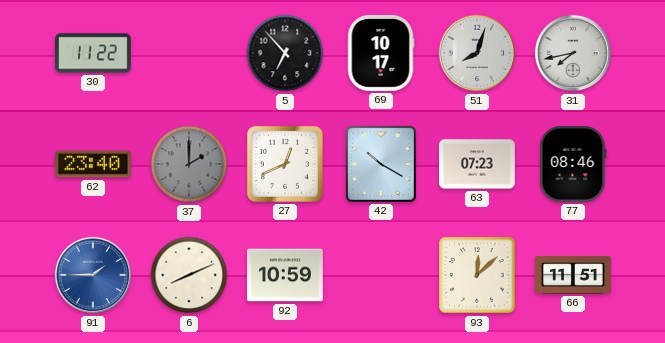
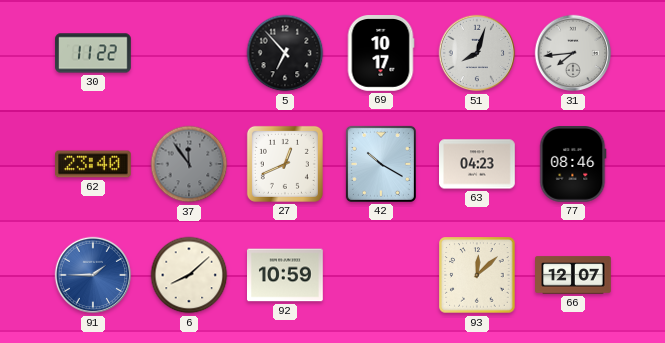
31: 7:43 -> 7:44 (573, 53)
37: 2:00 -> 11:54 (189, 164)
63: 07:23 -> 04:23 (478, 164)
6: 8:11 -> 8:08 (189, 275)
66: 11:51 -> 12:07 (573, 275)
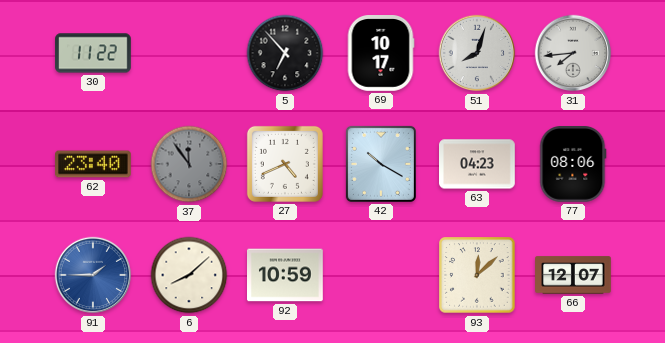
27: 12:41 -> 4:41 (285, 164)
77: 08:46 -> 08:06 (573, 165)
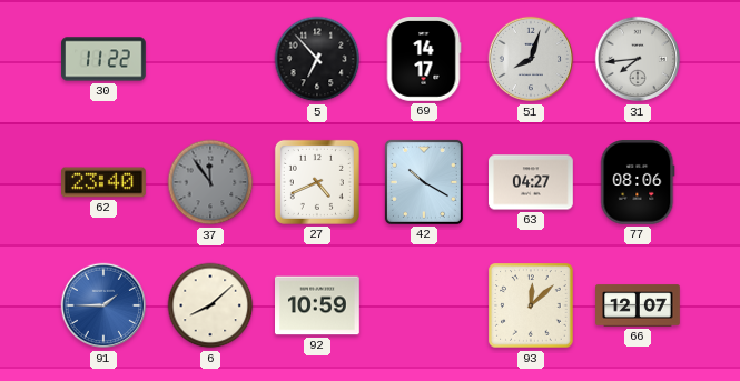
69: 10:17 -> 14:17 (424, 59)
63: 04:23 -> 04:27 (532, 182)
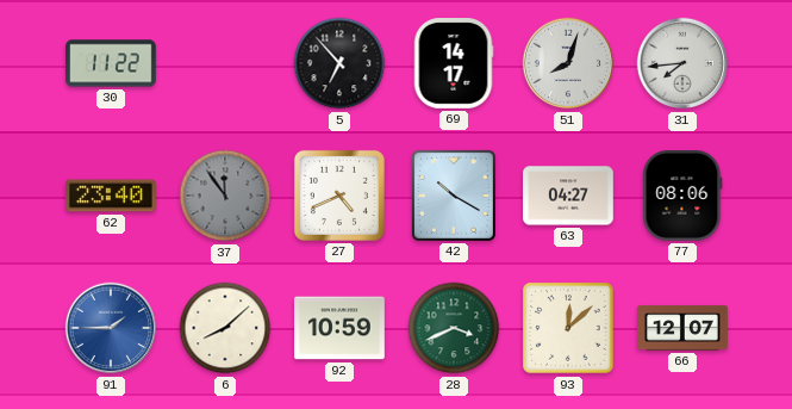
28: none -> 3:41 (454, 328)
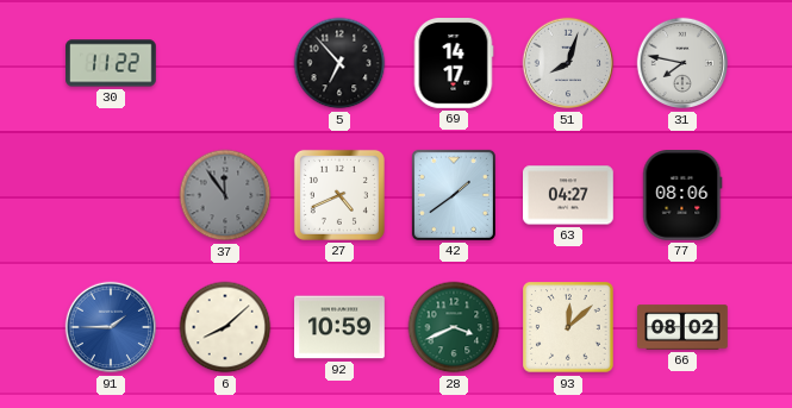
31: 7:44 -> 7:47 (682, 63)
62: 23:40 -> none (111, 196)
42: 10:20 -> 1:39 (454, 195)
66: 12:07 -> 08:02 (682, 327)
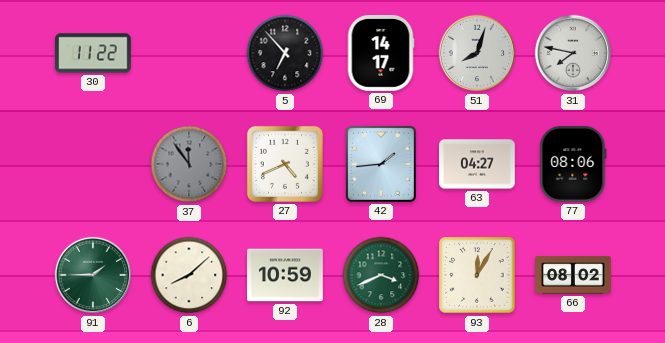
42: 1:39 -> 1:44 (381, 164)
91 dial: blue -> green (93, 275)
93: 12:08 -> 12:05 (477, 275)
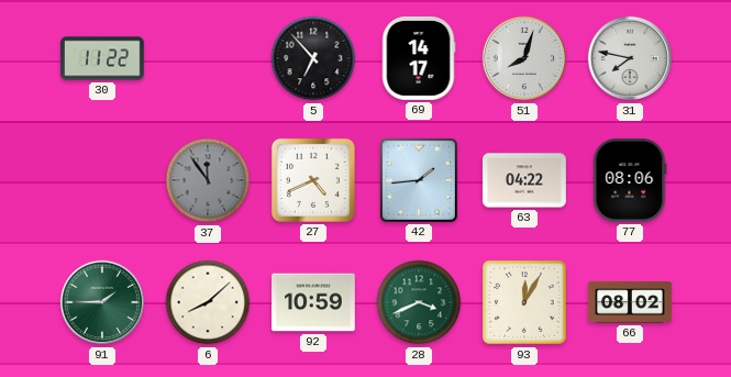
63: 04:27 -> 04:22 (525, 180)
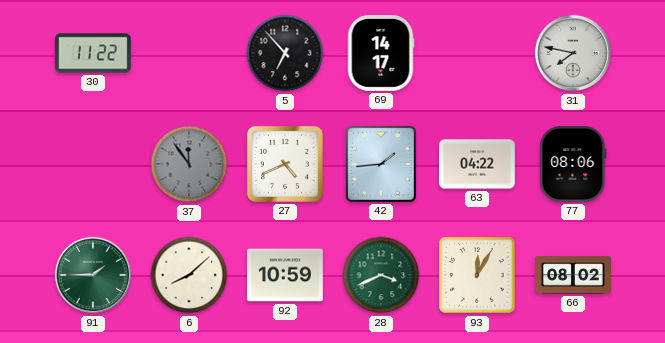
51: 8:03 -> none (524, 58)
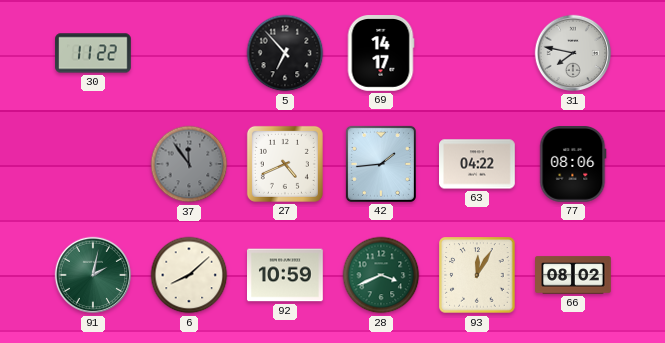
91: 1:45 -> 2:02 (93, 275)
